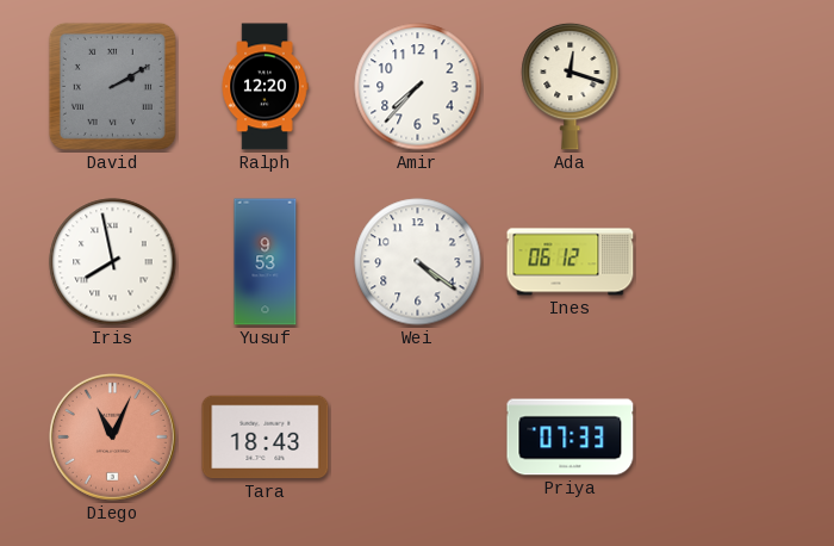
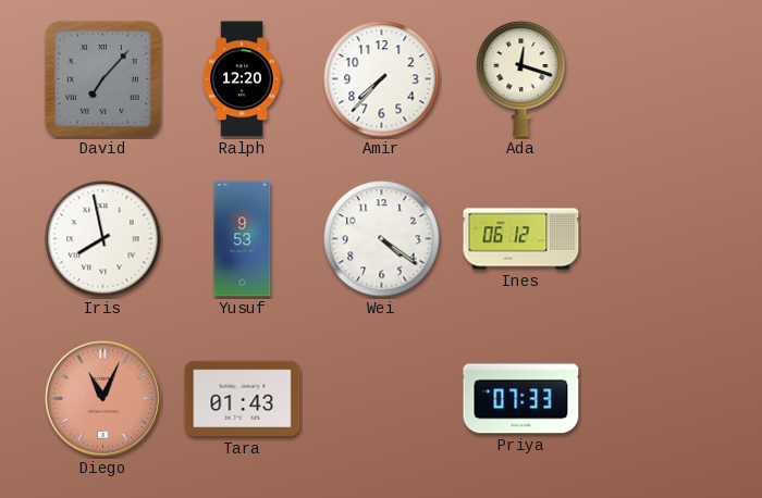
David: 2:10 -> 7:07 (102, 78)
Tara: 18:43 -> 01:43 (243, 399)
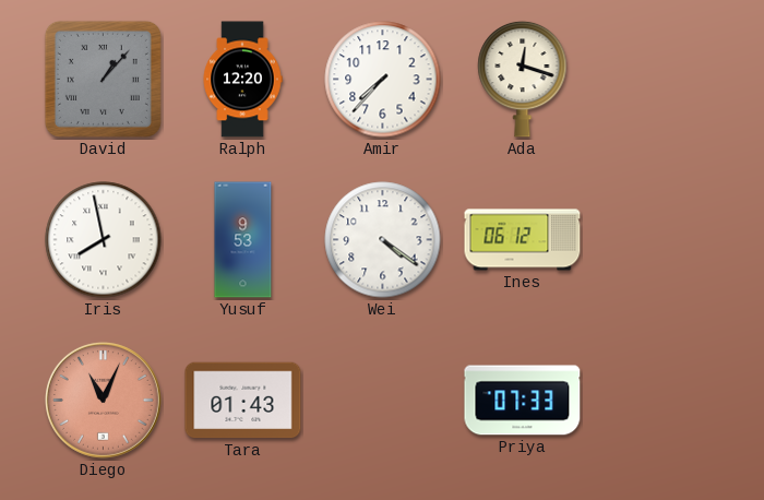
David: 7:07 -> 1:07 (103, 79)
